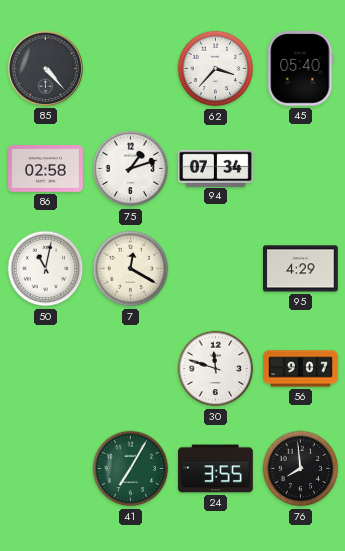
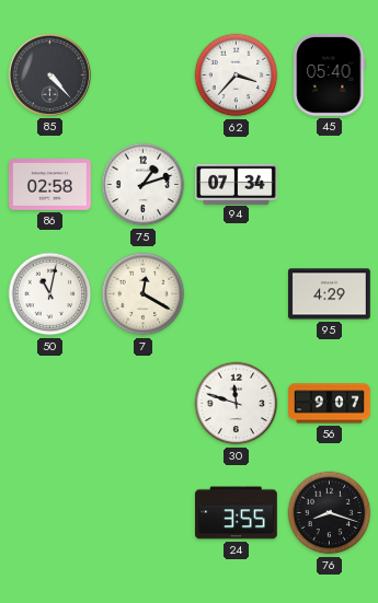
41: 7:05 -> none (131, 469)
76: 7:59 -> 8:18 (330, 513)
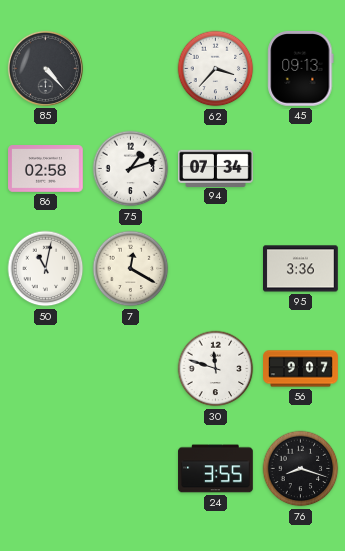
45: 05:40 -> 09:13 (301, 69)
95: 4:29 -> 3:36 (301, 269)
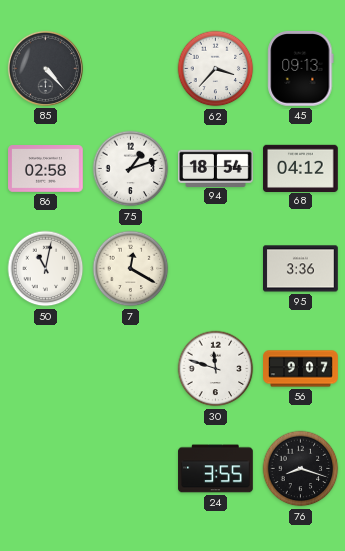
94: 07:34 -> 18:54 (216, 168)
68: none -> 04:12 (301, 168)
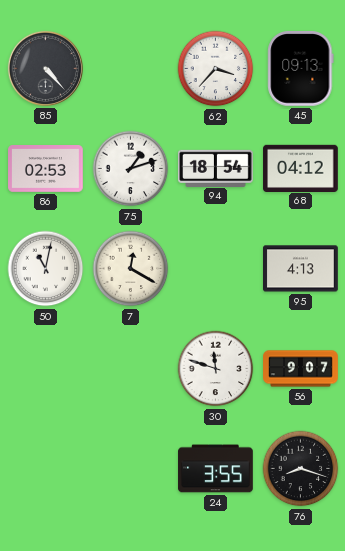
86: 02:58 -> 02:53 (46, 169)
95: 3:36 -> 4:13 (301, 269)
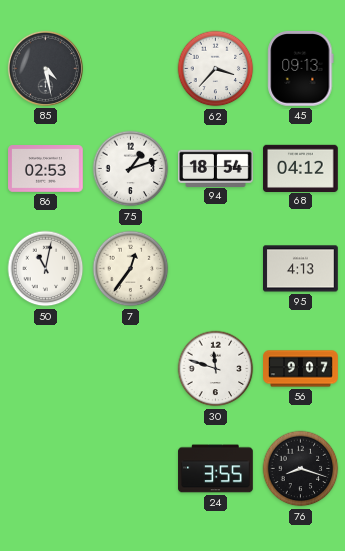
85: 4:23 -> 4:28 (45, 68)
7: 12:20 -> 12:36 (131, 269)
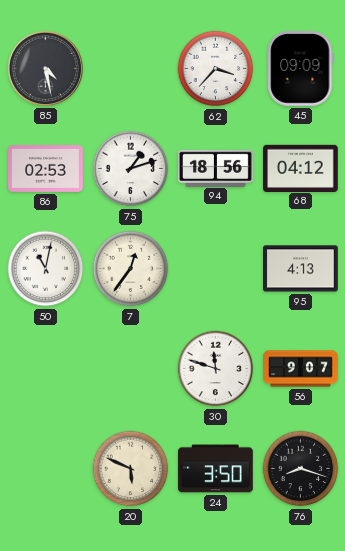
45: 09:13 -> 09:09 (301, 69)
94: 18:54 -> 18:56 (216, 168)
20: none -> 5:49 (131, 469)
24: 3:55 -> 3:50 (216, 469)
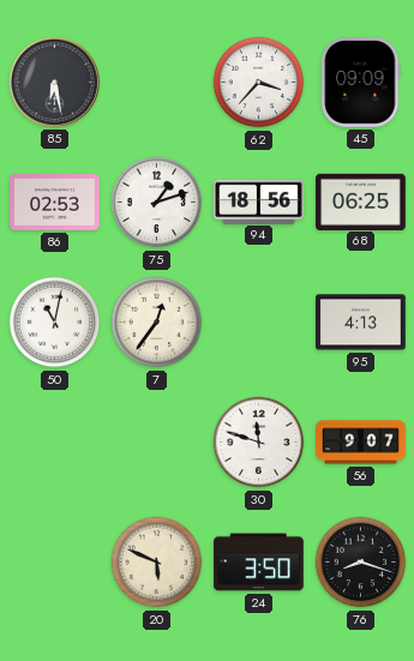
85: 4:28 -> 6:28 (54, 82)
68: 04:12 -> 06:25 (361, 202)
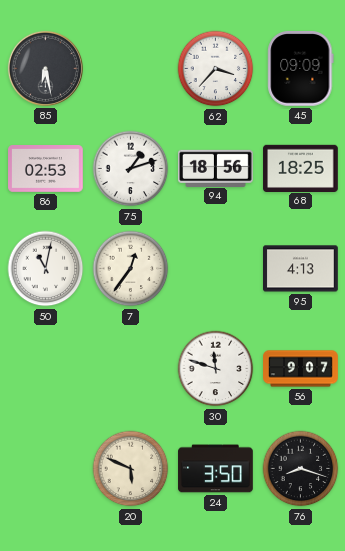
68: 06:25 -> 18:25 (301, 168)
